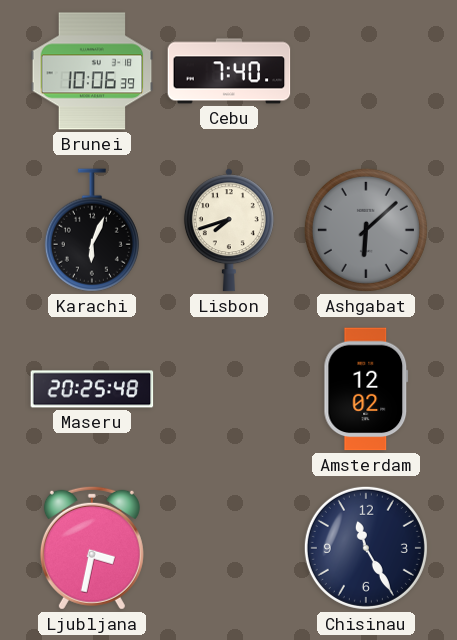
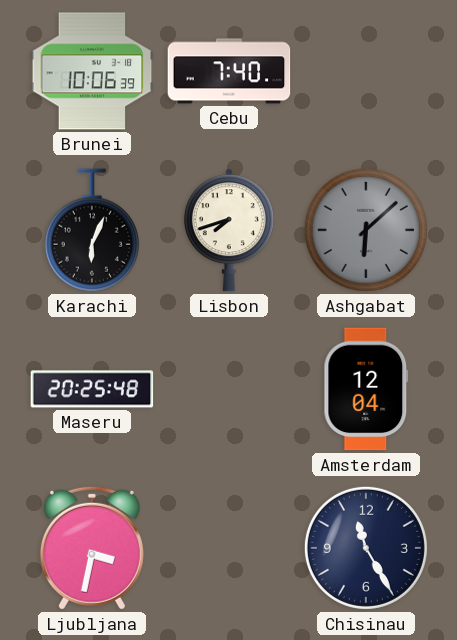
Amsterdam: 12:02 -> 12:04 (366, 389)
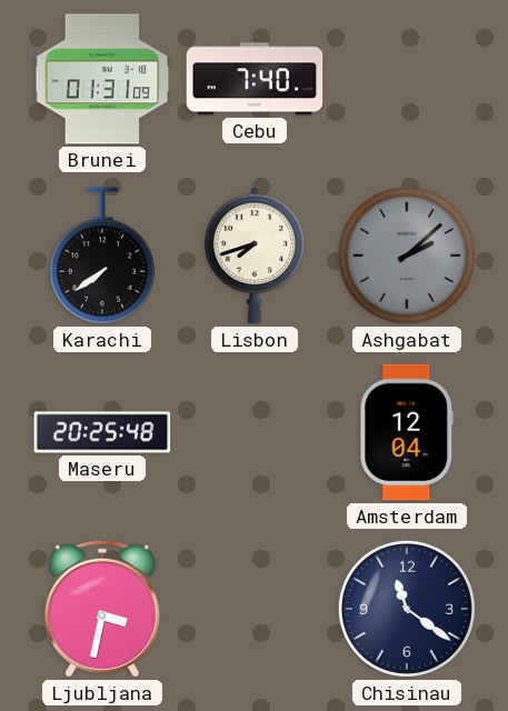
Brunei: 10:06 -> 01:31 (102, 79)
Karachi: 6:04 -> 7:39 (102, 256)
Ashgabat: 6:08 -> 2:08 (407, 256)
Chisinau: 11:25 -> 11:21 (407, 609)
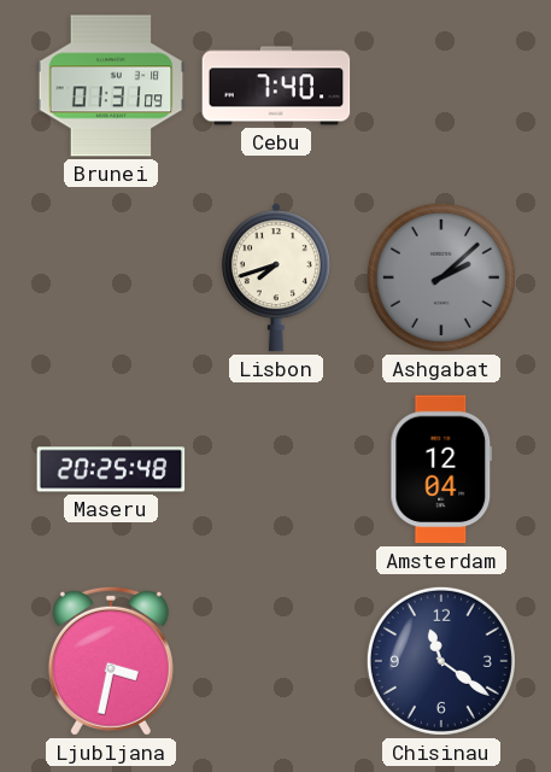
Karachi: 7:39 -> none (102, 256)
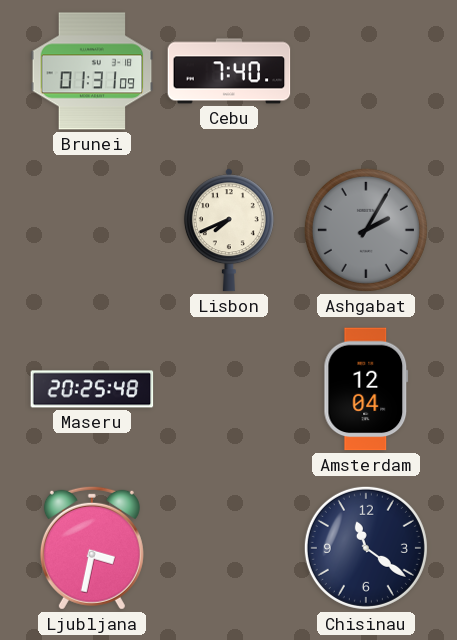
Lisbon: 7:42 -> 7:41 (229, 230)
Ashgabat: 2:08 -> 2:05 (366, 230)
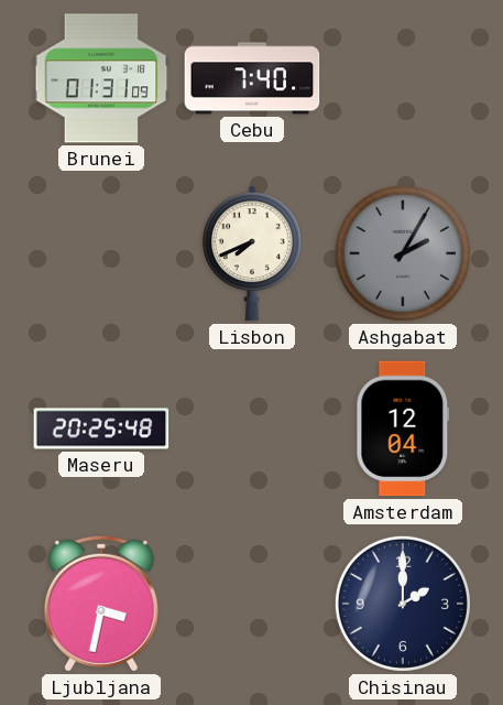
Chisinau: 11:21 -> 2:00 (403, 604)
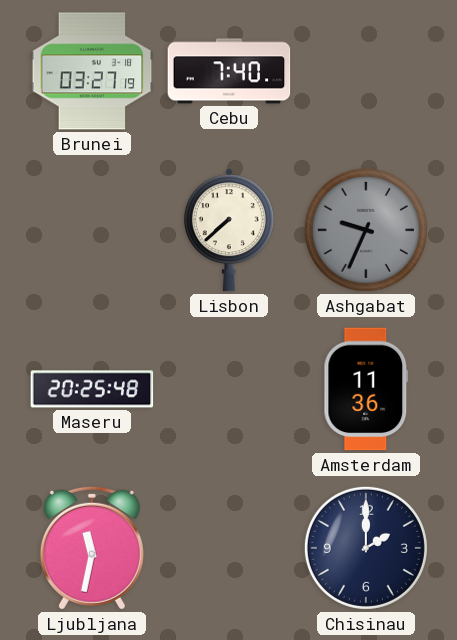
Brunei: 01:31 -> 03:27 (92, 71)
Lisbon: 7:41 -> 7:38 (229, 230)
Ashgabat: 2:05 -> 9:34 (366, 230)
Amsterdam: 12:04 -> 11:36 (366, 389)
Ljubljana: 3:32 -> 11:32 (92, 548)
